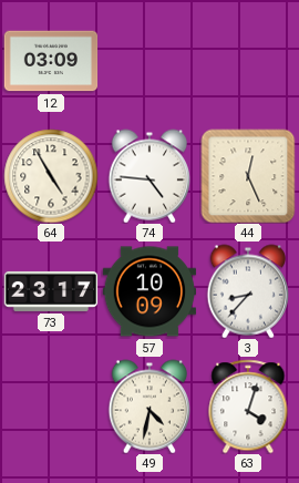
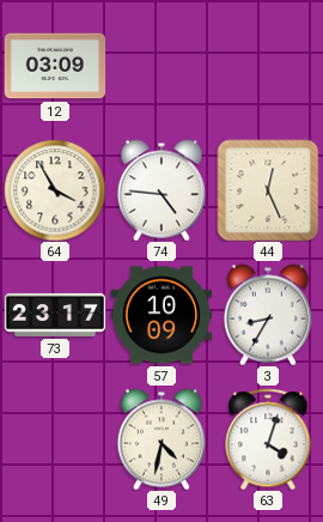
64: 4:55 -> 3:55 (55, 190)
3: 8:37 -> 8:35 (267, 315)
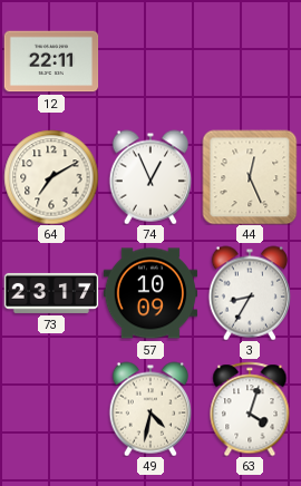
12: 03:09 -> 22:11 (51, 61)
64: 3:55 -> 7:10 (51, 177)
74: 4:46 -> 12:56 (149, 177)
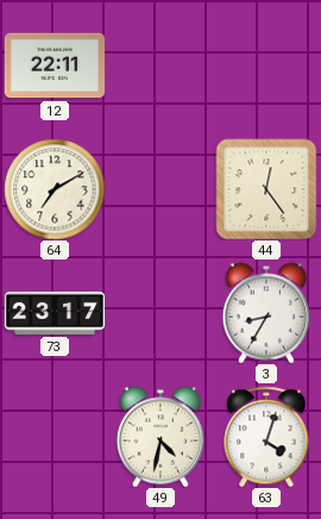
74: 12:56 -> none (149, 177)
44: 12:26 -> 12:24 (266, 189)
57: 10:09 -> none (151, 293)
